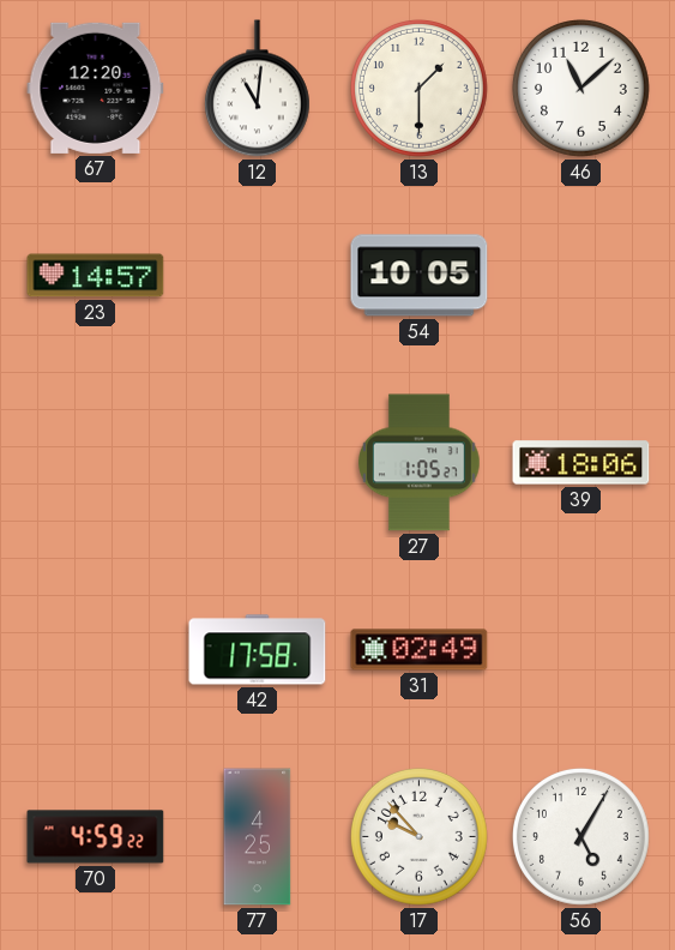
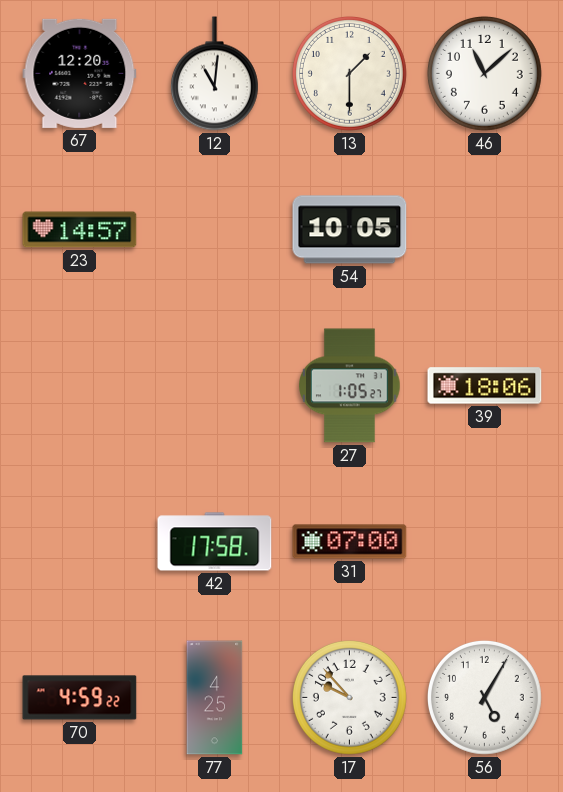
31: 02:49 -> 07:00 (350, 542)
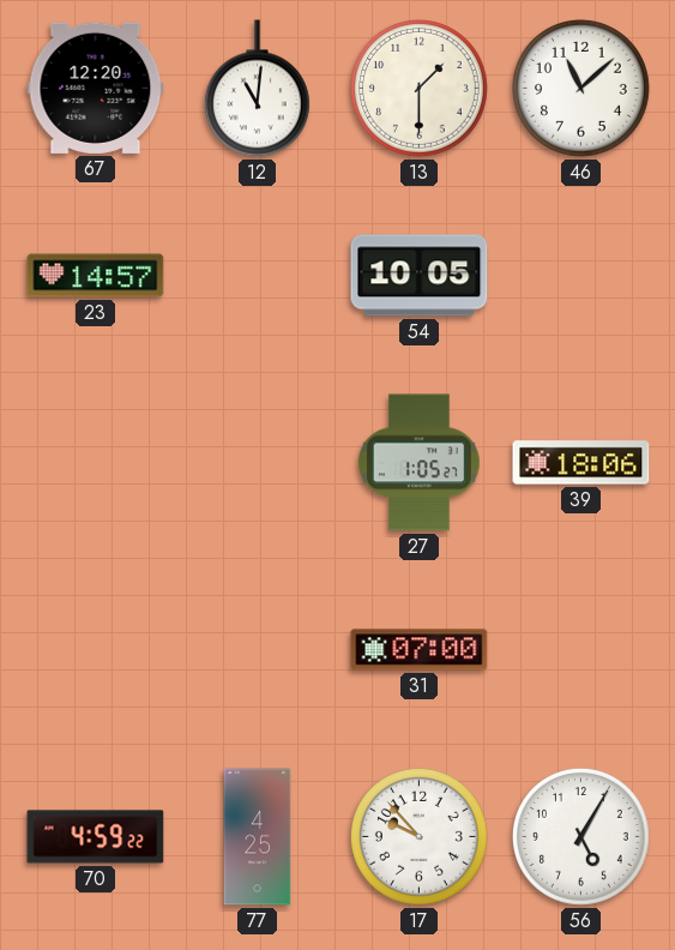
42: 17:58 -> none (215, 542)
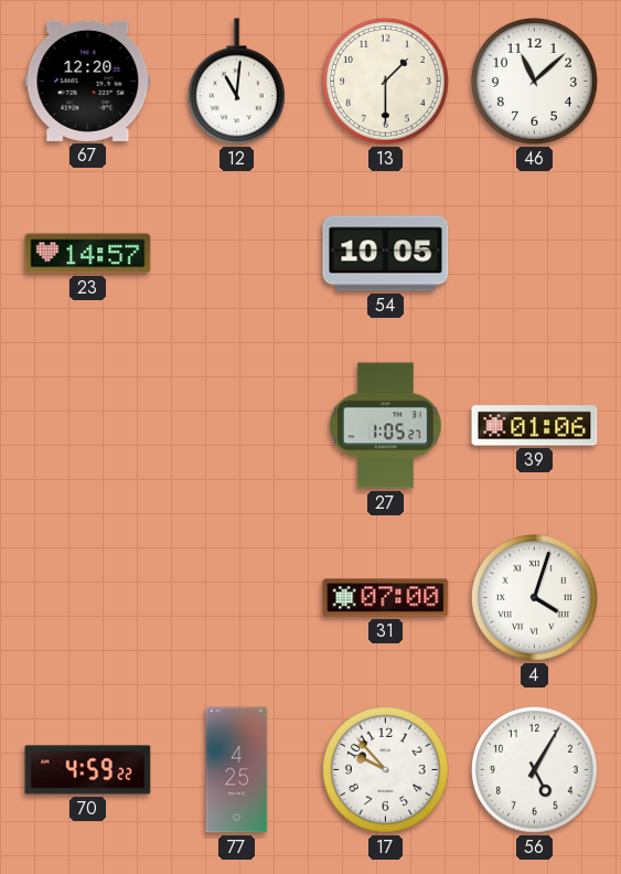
39: 18:06 -> 01:06 (535, 426)
4: none -> 4:03 (534, 597)
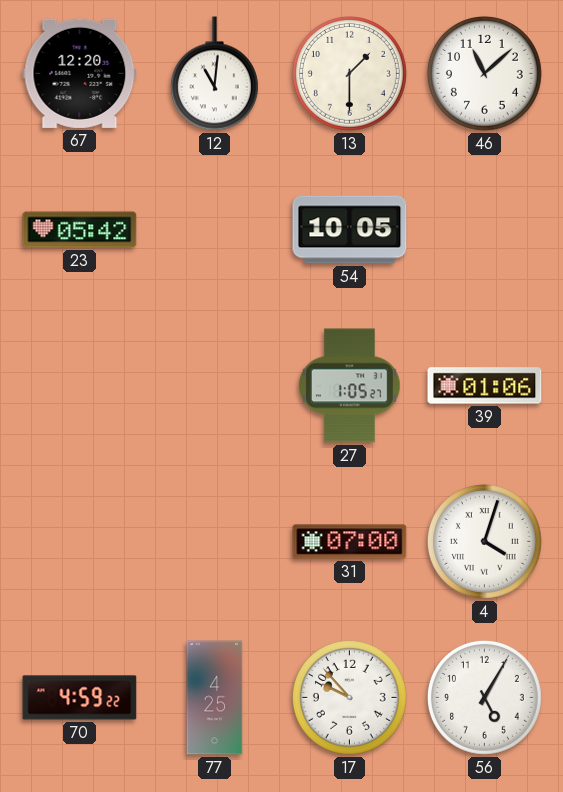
23: 14:57 -> 05:42 (80, 230)
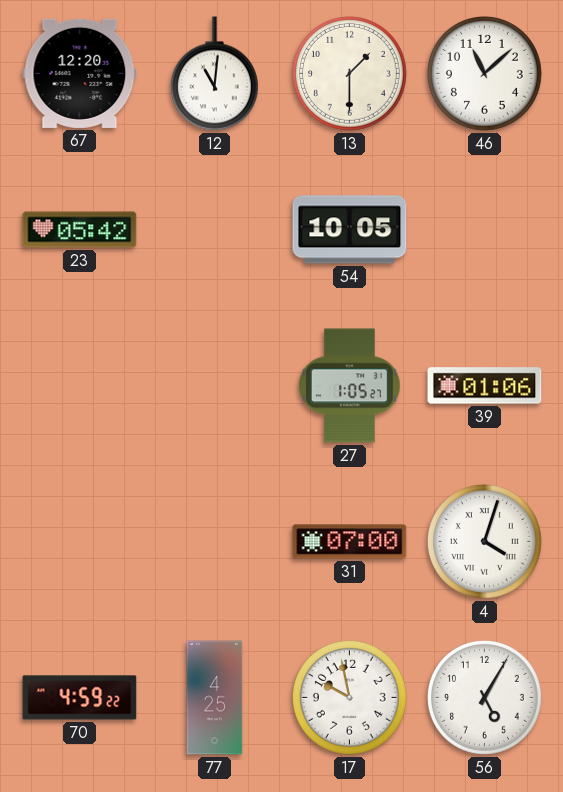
17: 9:53 -> 9:58 (349, 697)
